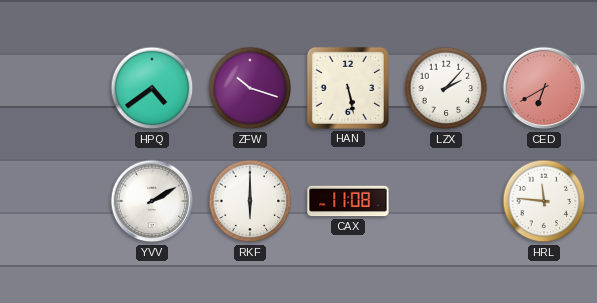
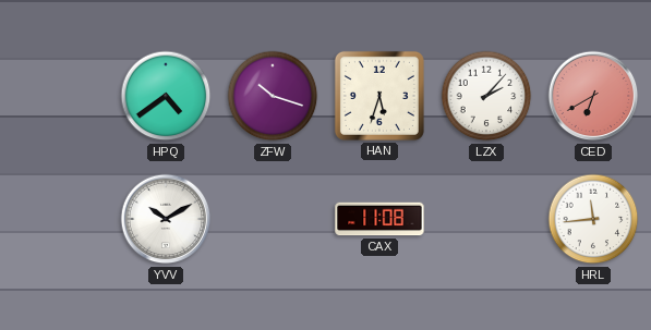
HAN: 5:28 -> 5:33 (379, 96)
YVV: 2:10 -> 10:10 (166, 219)
RKF: 6:00 -> none (250, 201)
HRL: 11:46 -> 11:44 (593, 219)
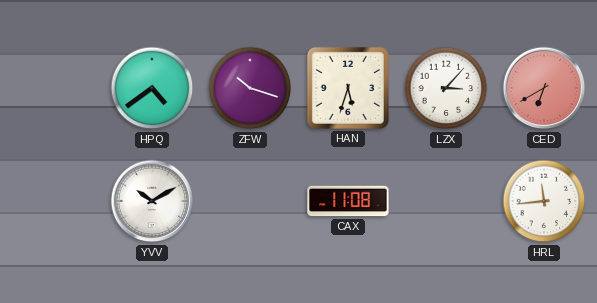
LZX: 2:07 -> 3:07 (446, 88)
